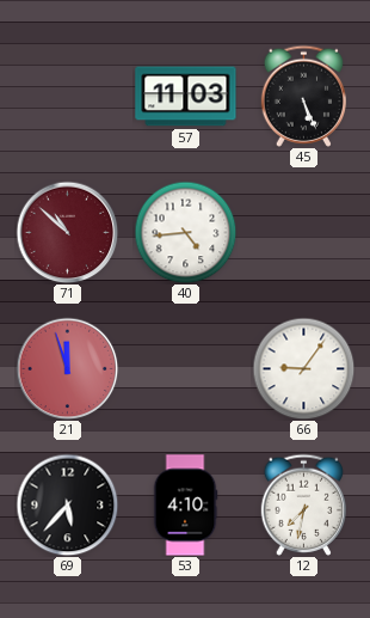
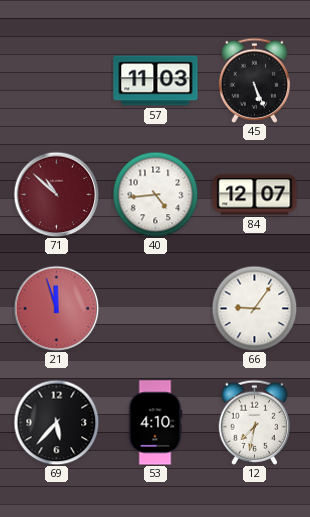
84: none -> 12:07 (255, 195)
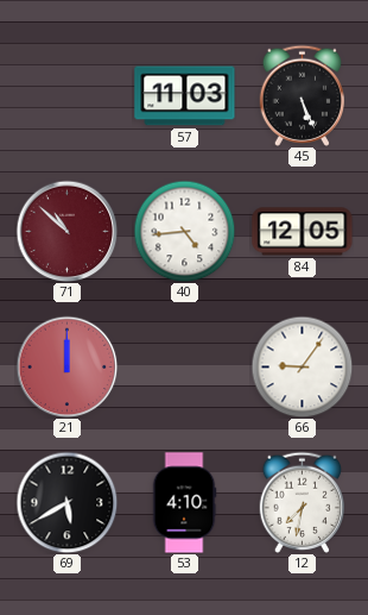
84: 12:07 -> 12:05 (303, 232)
21: 11:57 -> 12:00 (66, 366)
69: 5:37 -> 5:40 (66, 502)
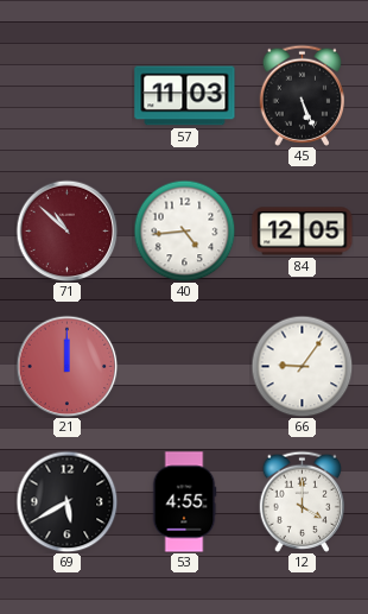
53: 4:10 -> 4:55 (184, 502)
12: 7:32 -> 4:00 (302, 501)
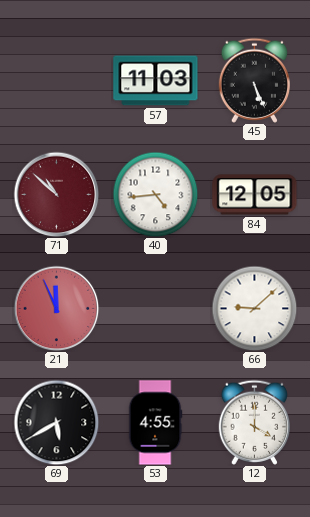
21: 12:00 -> 11:56 (56, 308)
66: 9:06 -> 9:08 (254, 308)
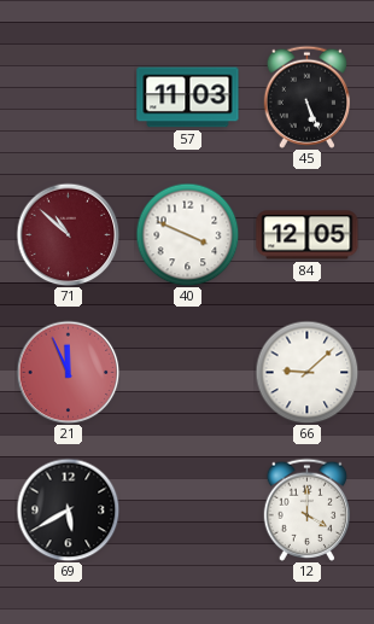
40: 4:44 -> 3:49 (187, 234)
53: 4:55 -> none (155, 423)
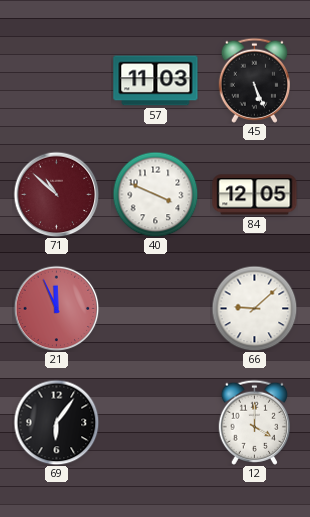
69: 5:40 -> 6:06 (56, 422)
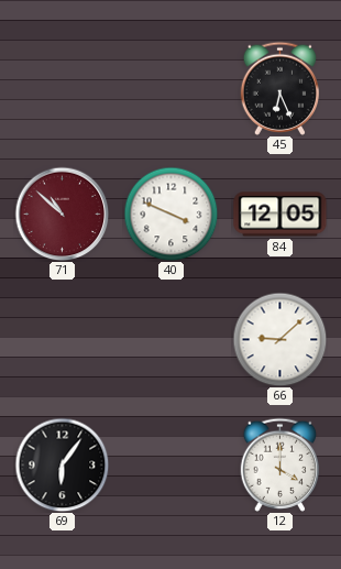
57: 11:03 -> none (156, 81)
45: 5:26 -> 6:26 (279, 88)
21: 11:56 -> none (56, 308)
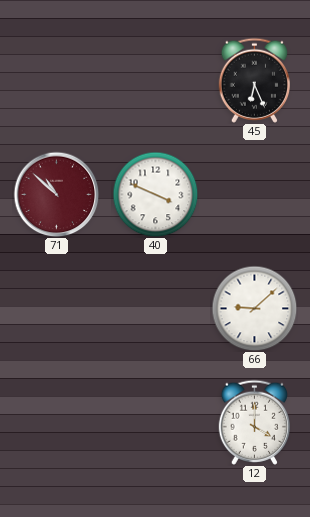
84: 12:05 -> none (280, 215)
69: 6:06 -> none (62, 464)
